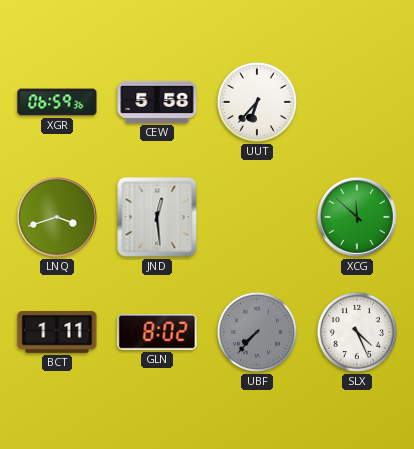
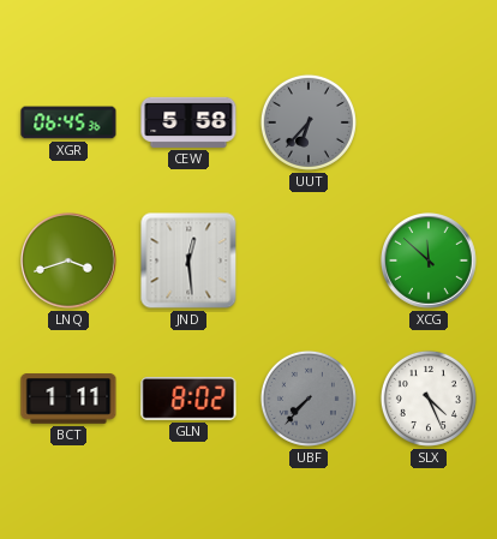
XGR: 06:59 -> 06:45 (68, 122)
UUT dial: white -> grey (309, 122)
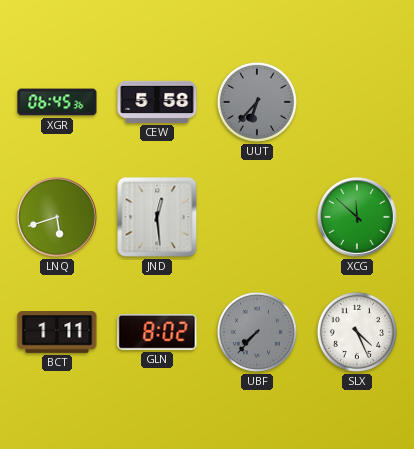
LNQ: 3:42 -> 5:42 (58, 218)
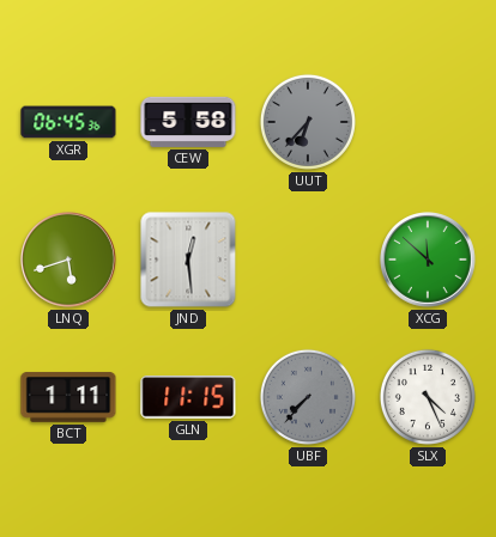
GLN: 8:02 -> 11:15 (188, 398)
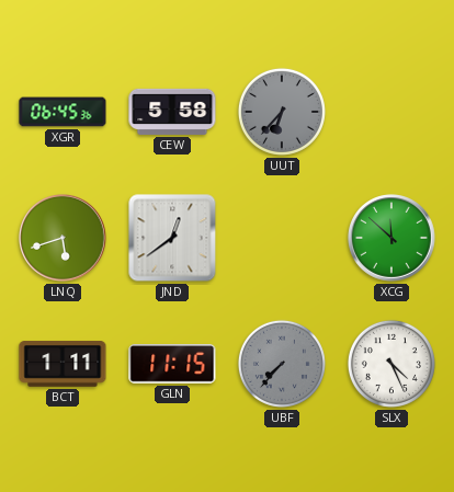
JND: 12:29 -> 12:39 (172, 238)
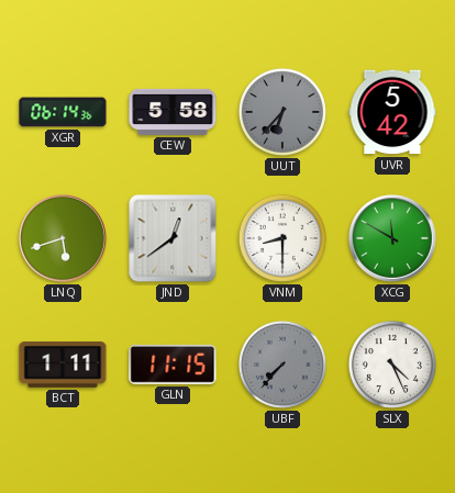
XGR: 06:45 -> 06:14 (63, 112)
UVR: none -> 5:42 (392, 112)
VNM: none -> 8:30 (282, 238)
XCG: 11:52 -> 11:50 (393, 239)
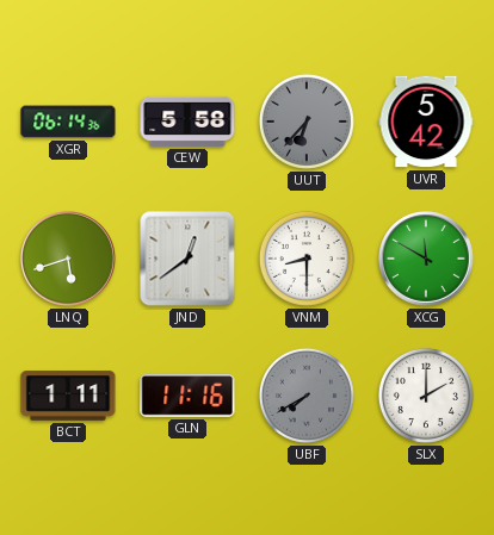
GLN: 11:15 -> 11:16 (187, 397)
UBF: 7:37 -> 7:40 (307, 396)
SLX: 4:26 -> 2:00 (426, 396)
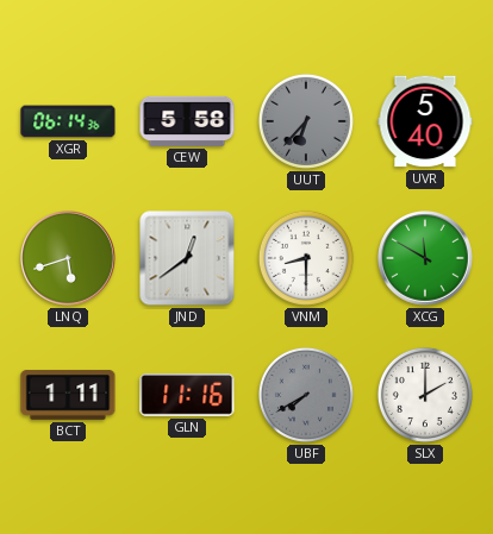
UVR: 5:42 -> 5:40 (425, 121)
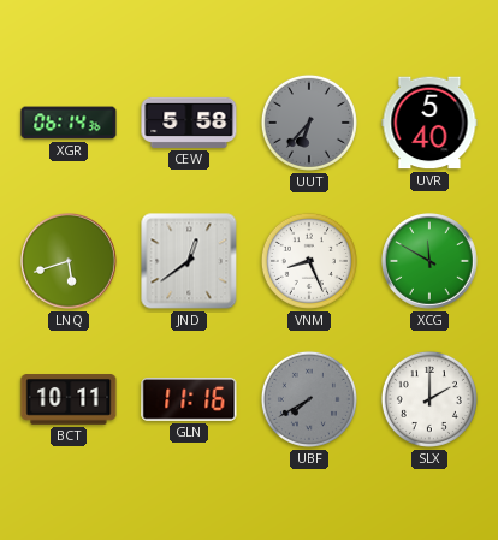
VNM: 8:30 -> 8:26 (309, 261)
BCT: 1:11 -> 10:11 (69, 399)
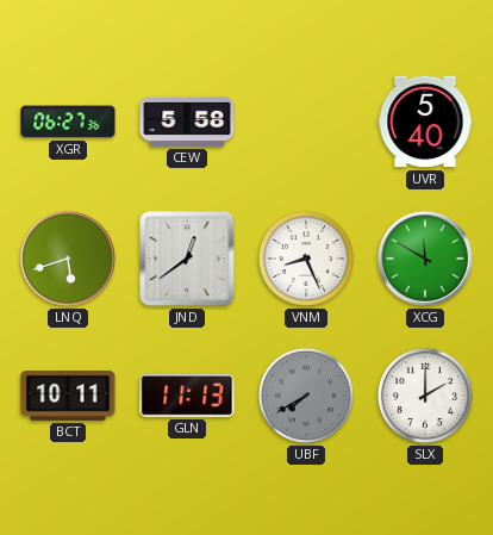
XGR: 06:14 -> 06:27 (68, 122)
UUT: 6:37 -> none (309, 123)
GLN: 11:16 -> 11:13 (187, 397)
